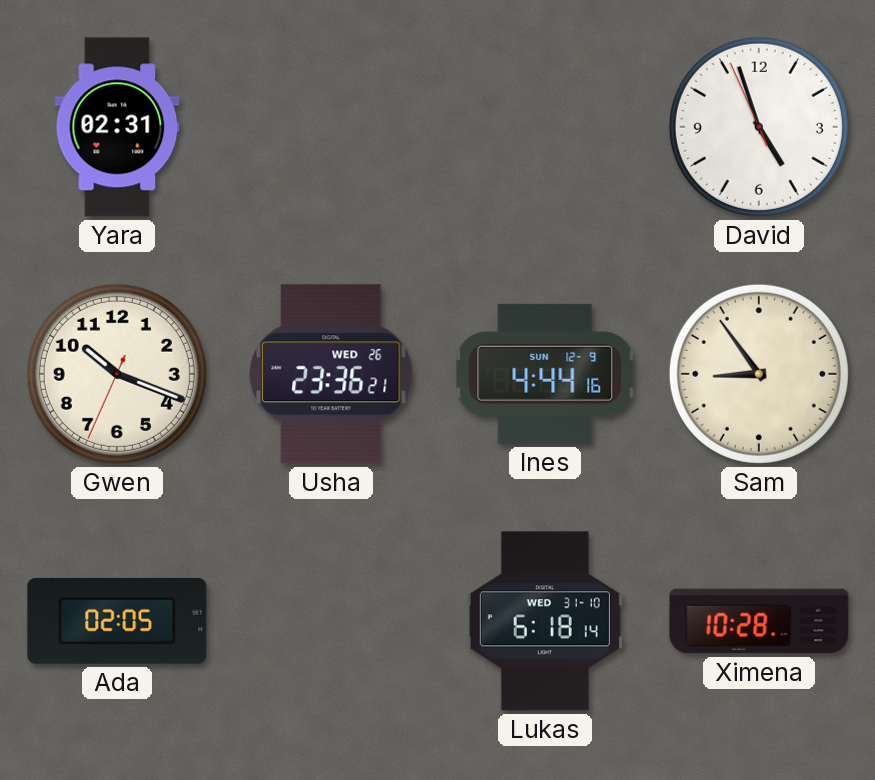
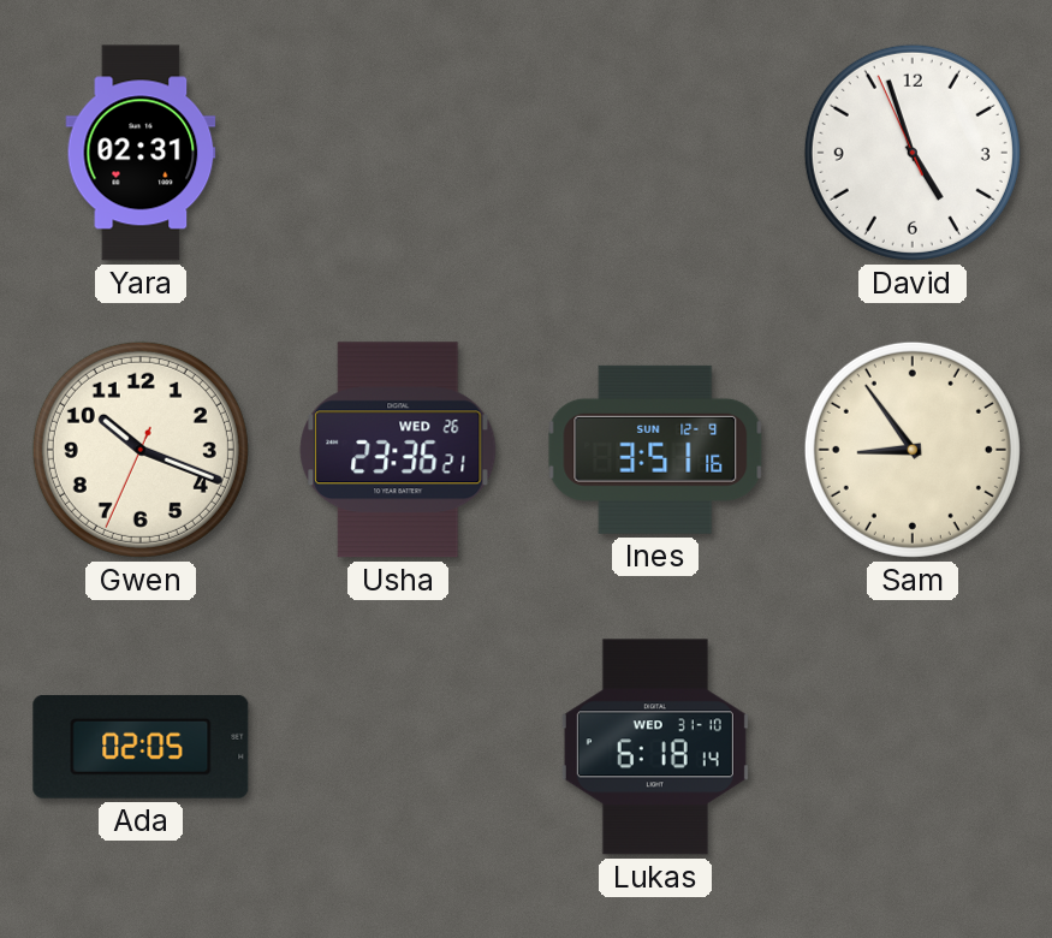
Ines: 4:44 -> 3:51 (655, 450)
Ximena: 10:28 -> none (759, 621)
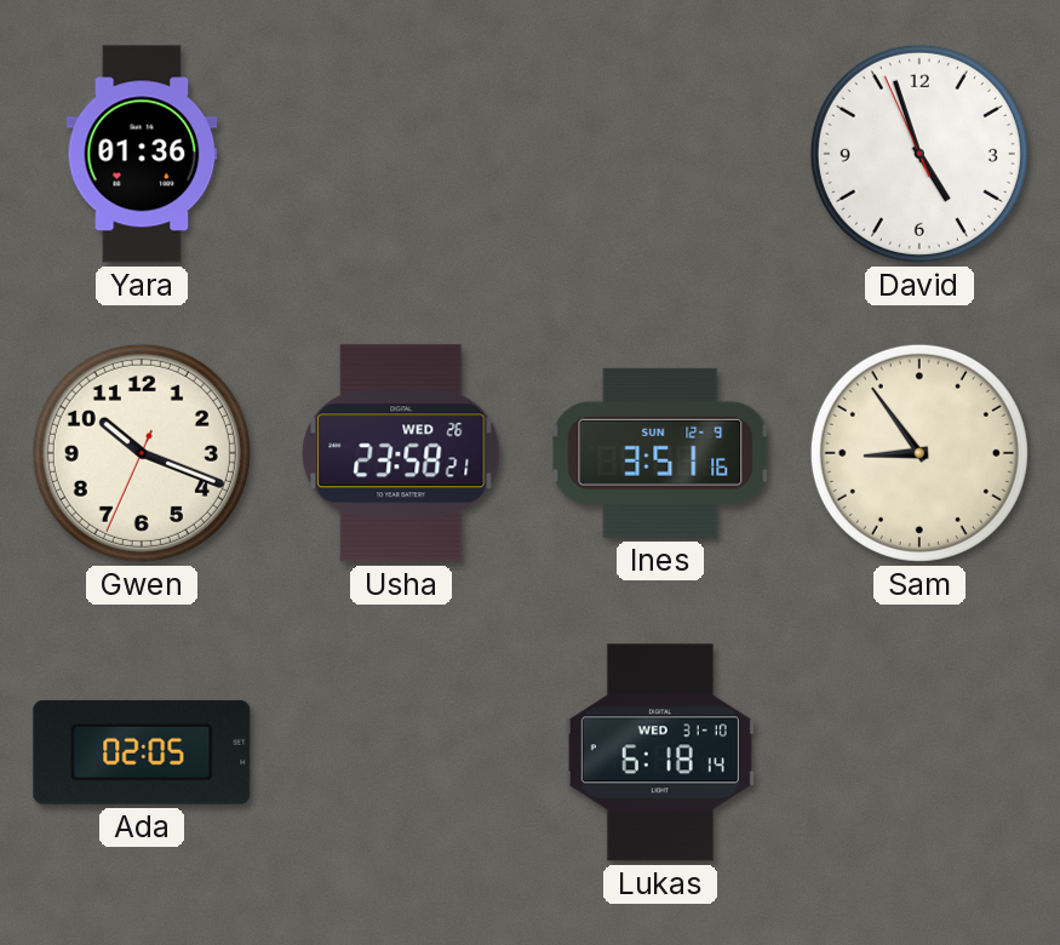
Yara: 02:31 -> 01:36 (142, 154)
Usha: 23:36 -> 23:58 (401, 453)
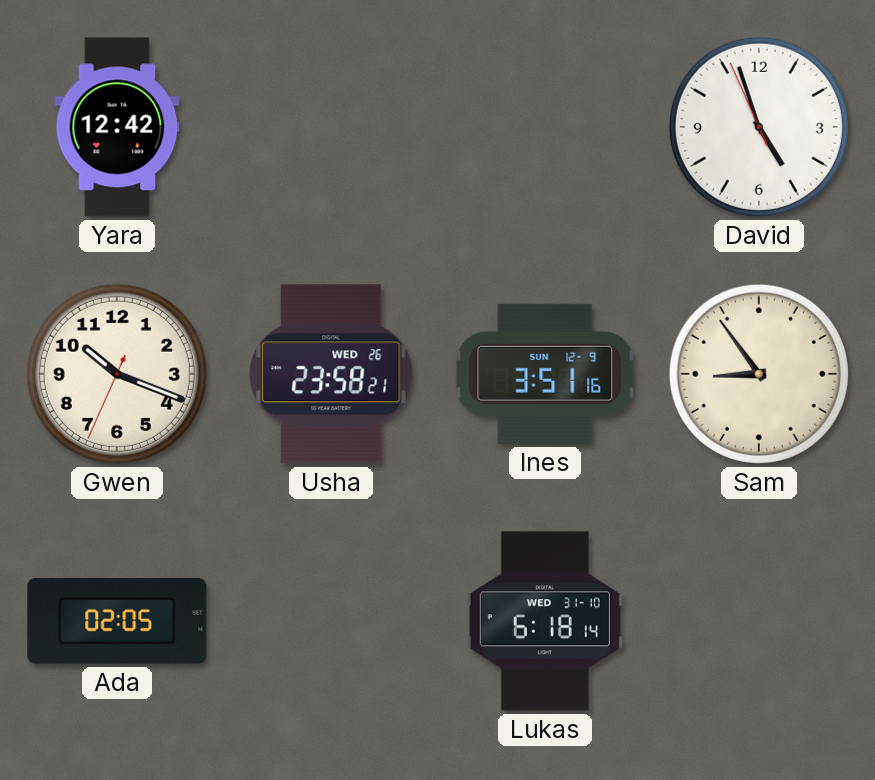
Yara: 01:36 -> 12:42 (117, 127)
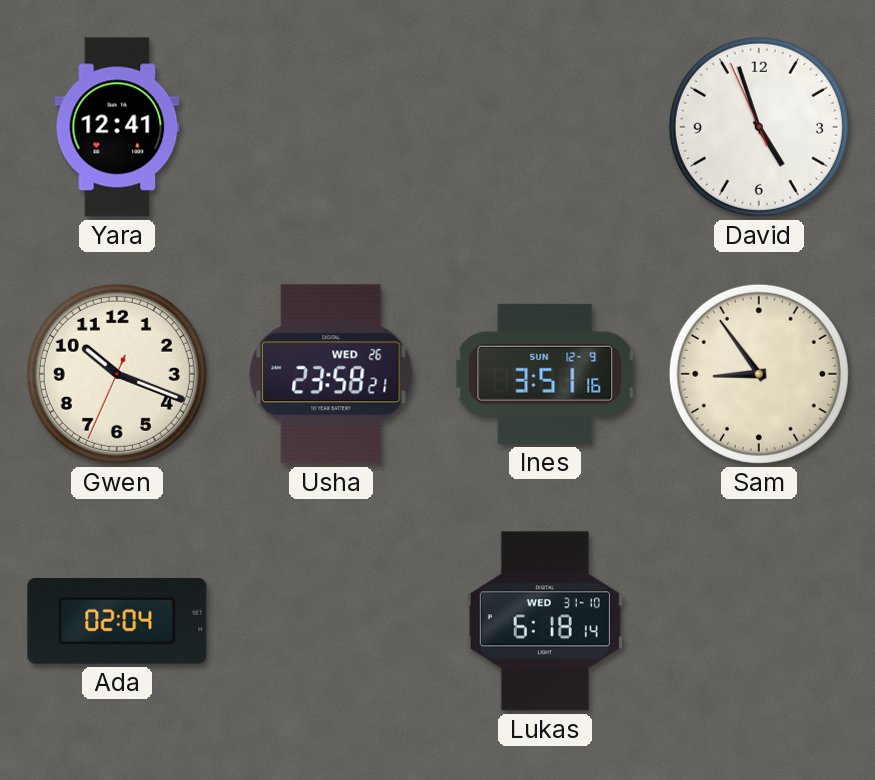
Yara: 12:42 -> 12:41 (117, 127)
Ada: 02:05 -> 02:04 (117, 621)
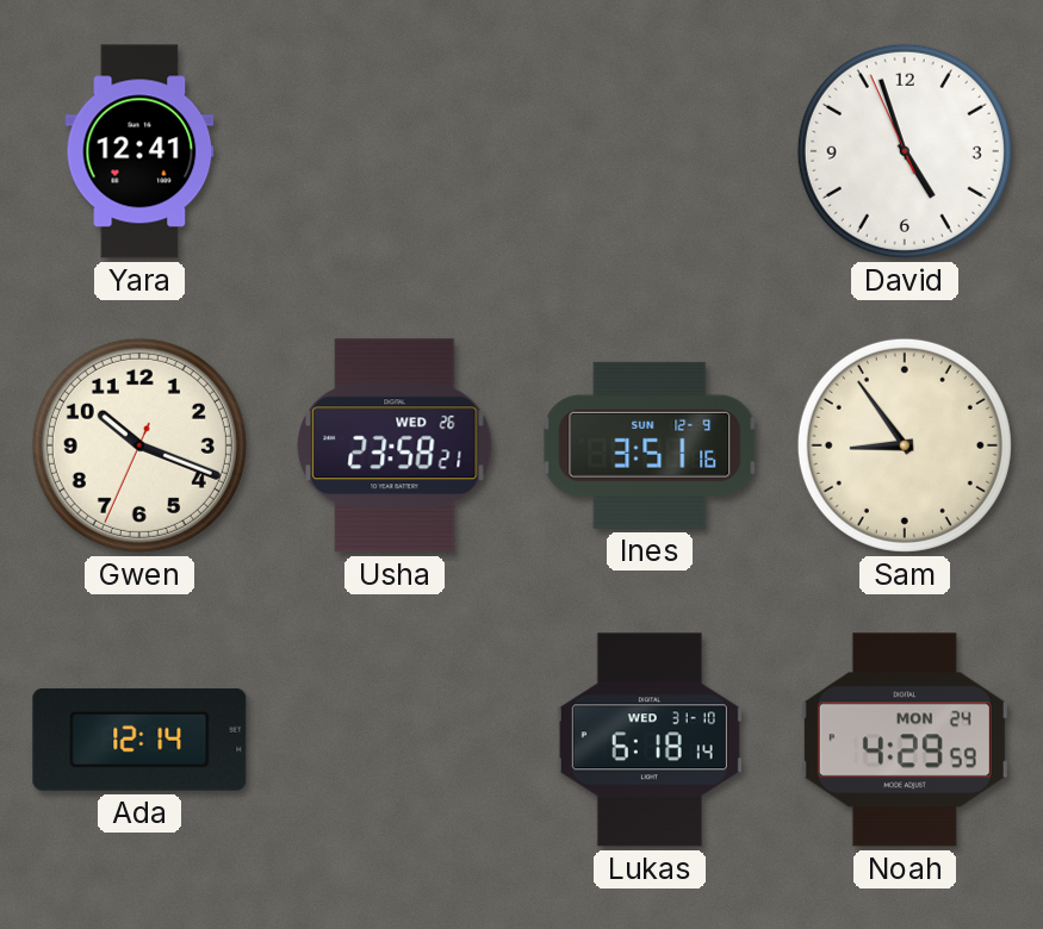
Ada: 02:04 -> 12:14 (139, 740)
Noah: none -> 4:29 (905, 740)
